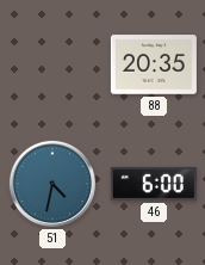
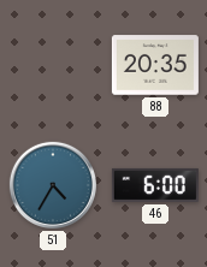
51: 4:32 -> 4:35 (53, 185)
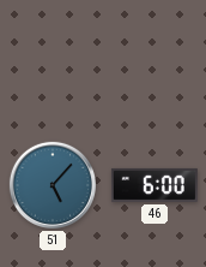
88: 20:35 -> none (155, 65)
51: 4:35 -> 5:07 (53, 185)
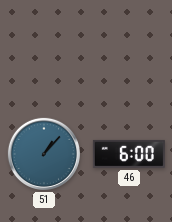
51: 5:07 -> 1:07 (44, 154)
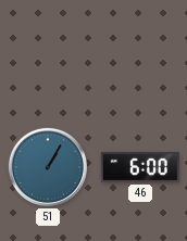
51: 1:07 -> 1:05 (48, 167)
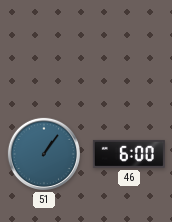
51: 1:05 -> 1:06 (44, 154)
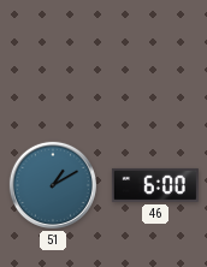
51: 1:06 -> 1:10 (53, 185)
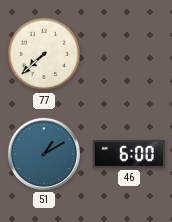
77: none -> 7:38 (44, 54)
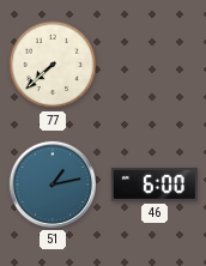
51: 1:10 -> 1:13 (53, 185)
